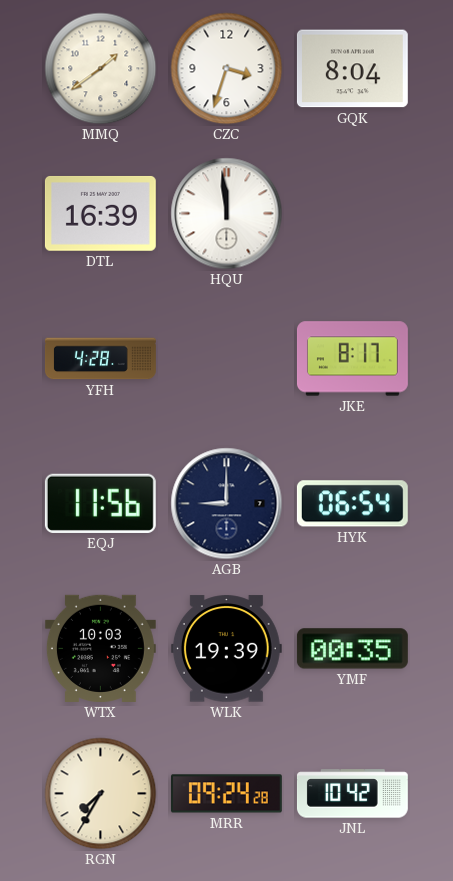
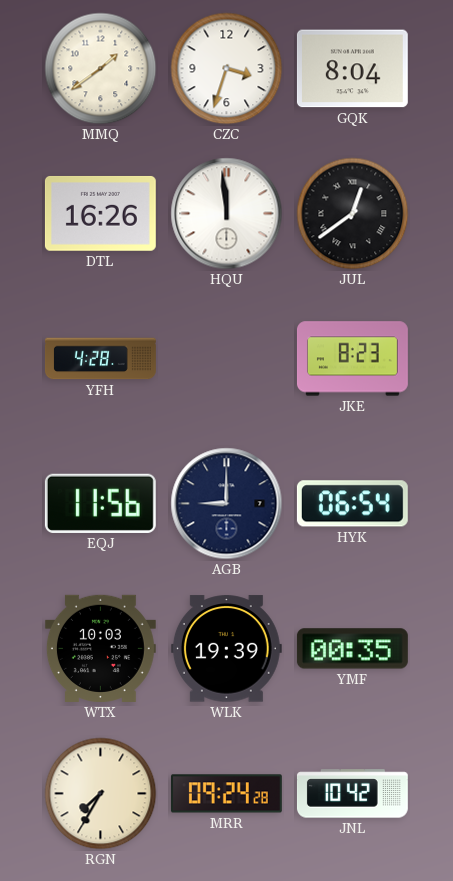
DTL: 16:39 -> 16:26 (100, 213)
JUL: none -> 12:39 (353, 214)
JKE: 8:17 -> 8:23 (352, 359)
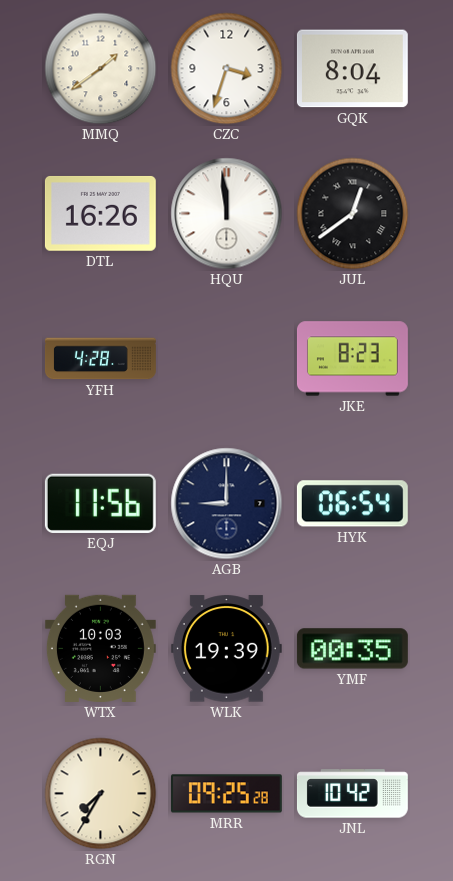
MRR: 09:24 -> 09:25 (226, 794)
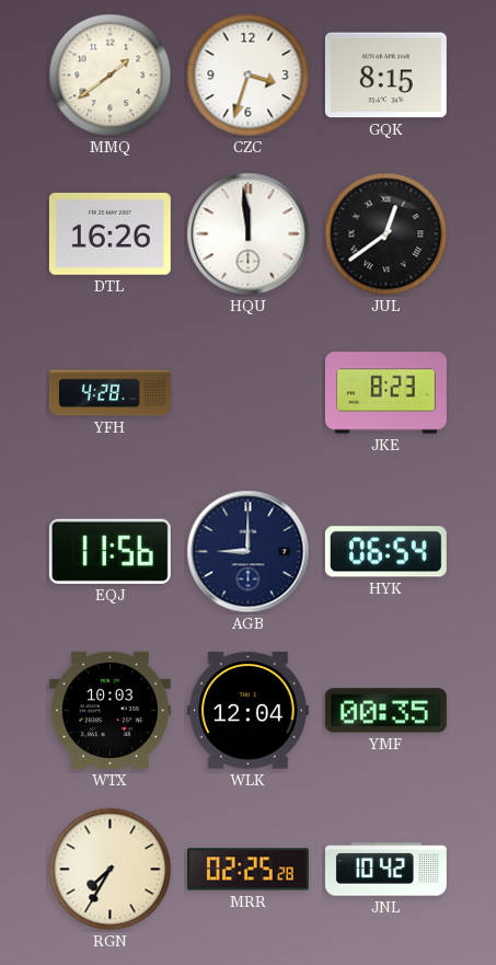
GQK: 8:04 -> 8:15 (385, 76)
WLK: 19:39 -> 12:04 (247, 711)
MRR: 09:25 -> 02:25 (247, 870)
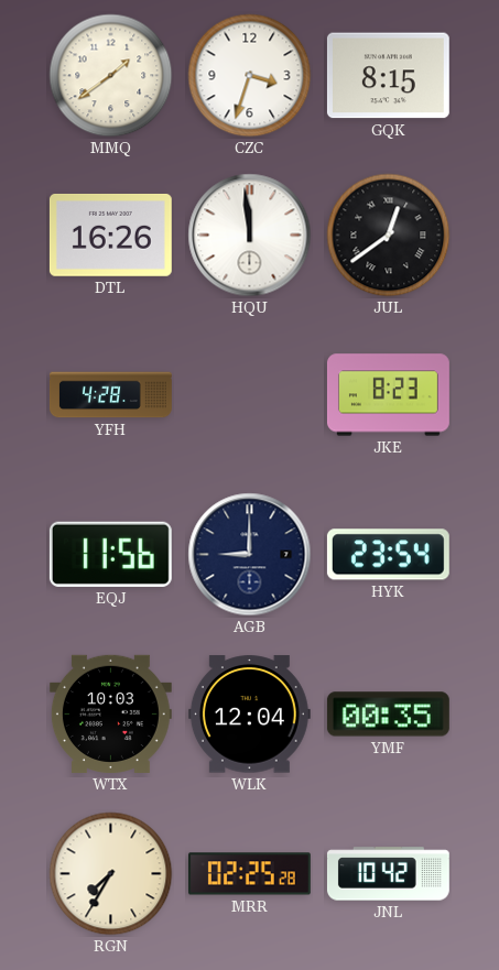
HYK: 06:54 -> 23:54 (388, 555)
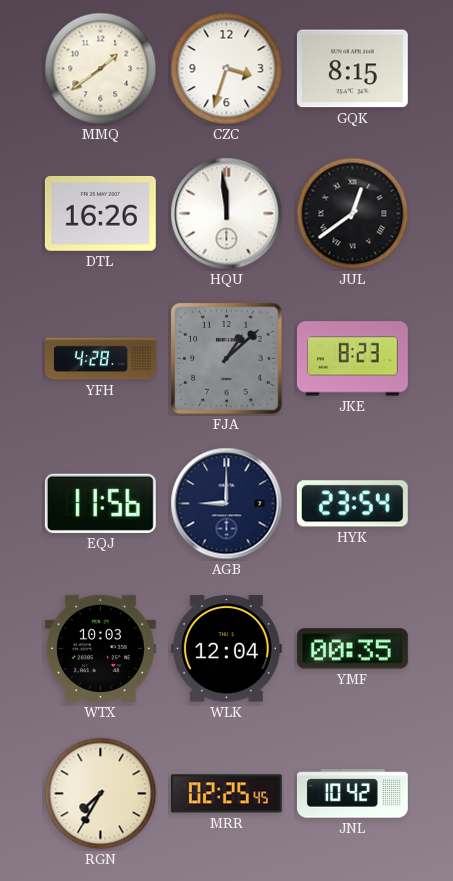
FJA: none -> 1:08 (227, 359)
MRR: 02:25:28 -> 02:25:45 (226, 794)
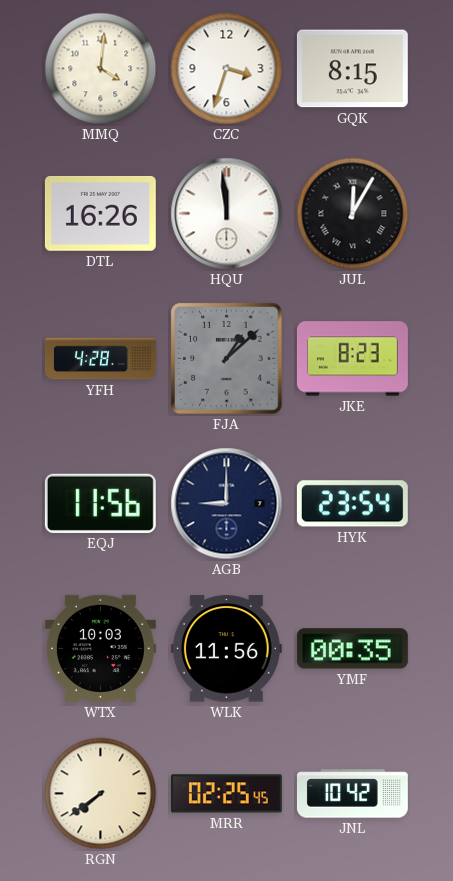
MMQ: 1:39 -> 4:01 (101, 69)
JUL: 12:39 -> 12:05 (353, 214)
WLK: 12:04 -> 11:56 (226, 649)
RGN: 7:35 -> 7:39 (101, 794)
